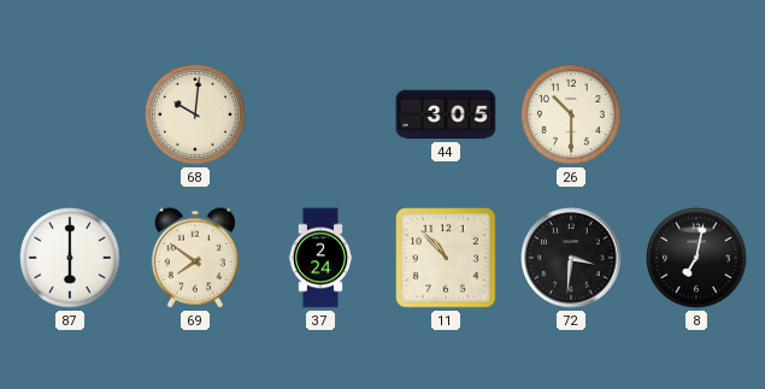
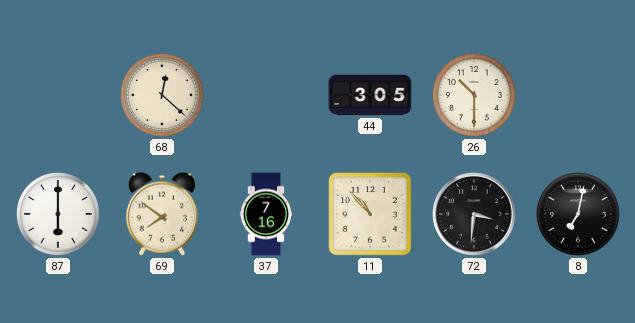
68: 10:01 -> 12:22 (163, 96)
37: 2:24 -> 7:16 (266, 214)
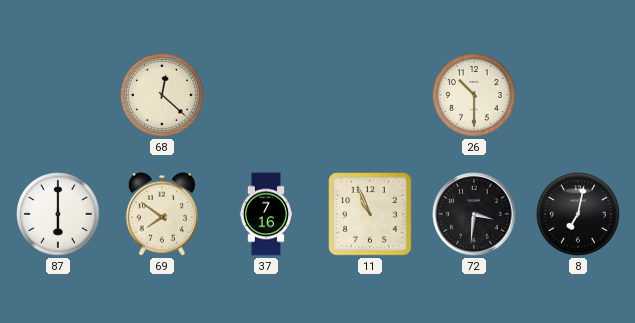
44: 3:05 -> none (370, 95)
11: 10:53 -> 10:56 (370, 214)
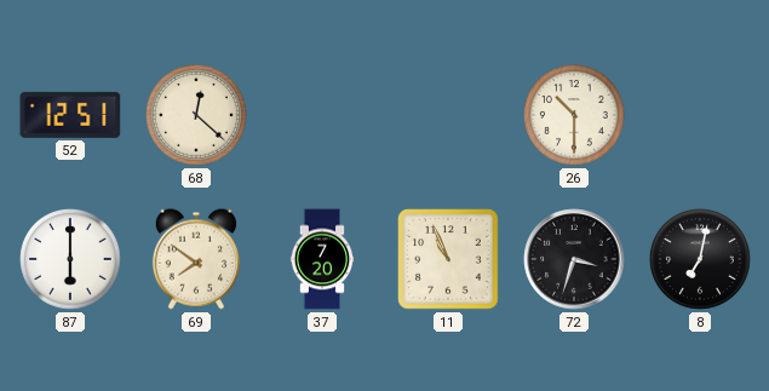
52: none -> 12:51 (70, 115)
37: 7:16 -> 7:20 (322, 259)
72: 3:31 -> 3:33 (574, 259)
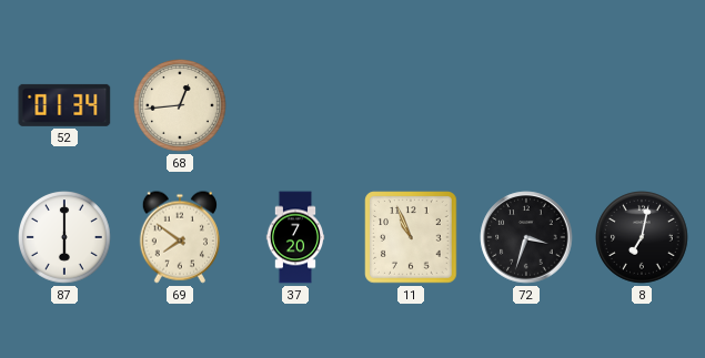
52: 12:51 -> 01:34 (64, 105)
68: 12:22 -> 12:44 (181, 106)
26: 10:30 -> none (575, 116)
